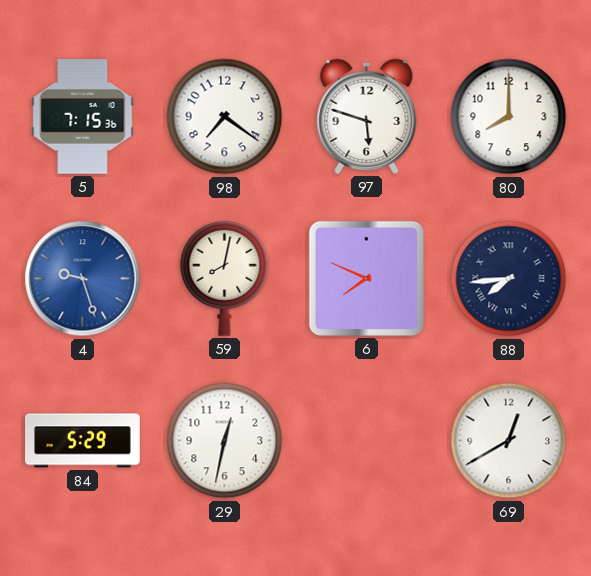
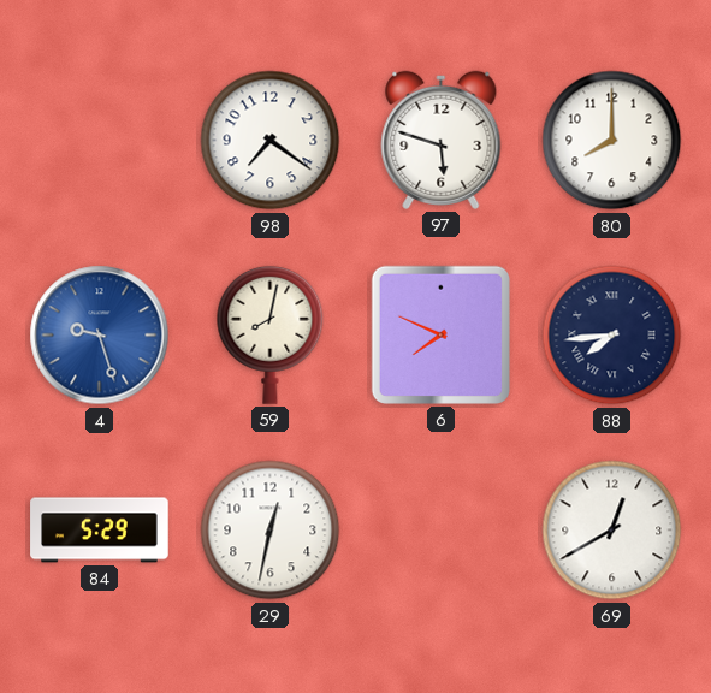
5: 7:15 -> none (83, 117)
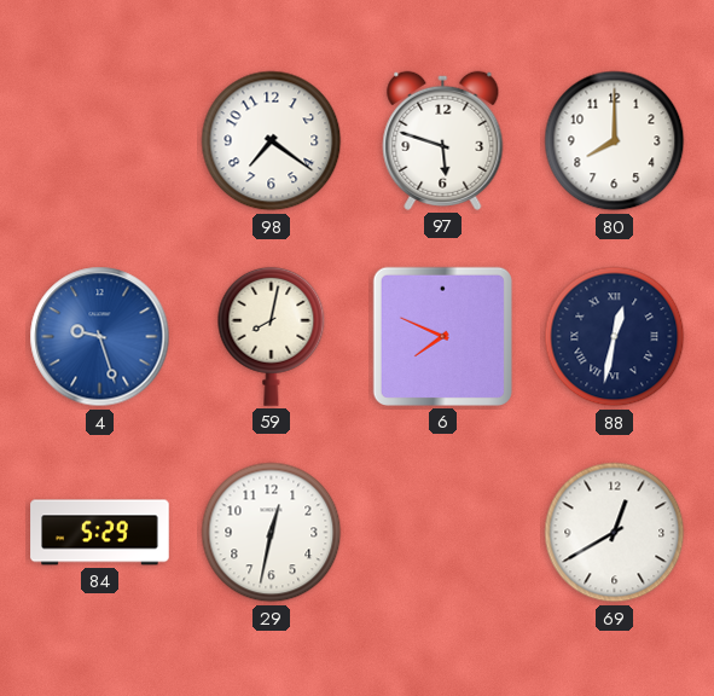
88: 7:44 -> 12:32 (615, 337)
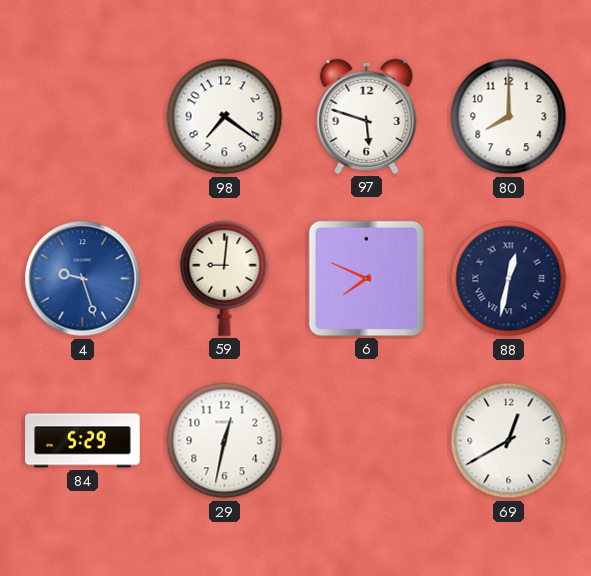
59: 8:02 -> 9:01 (225, 278)
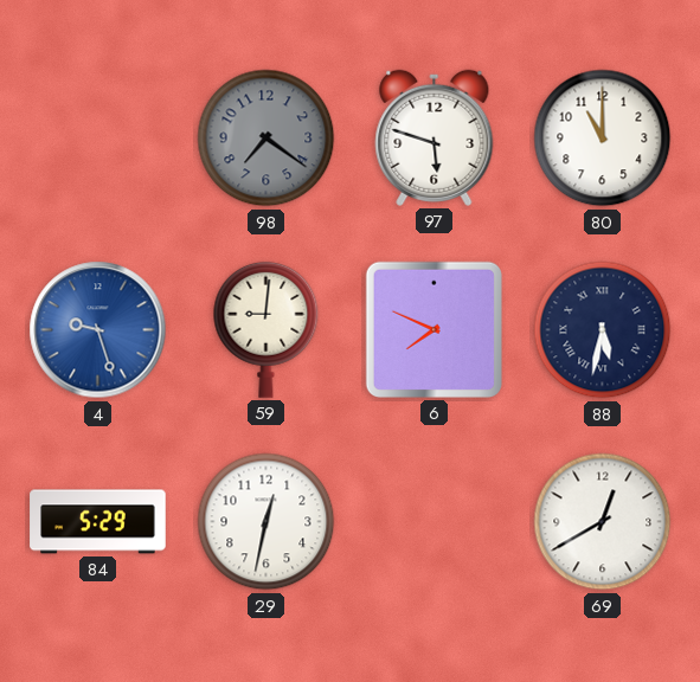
98 dial: white -> grey (266, 139)
80: 8:00 -> 11:00 (603, 139)
88: 12:32 -> 5:32 (603, 330)
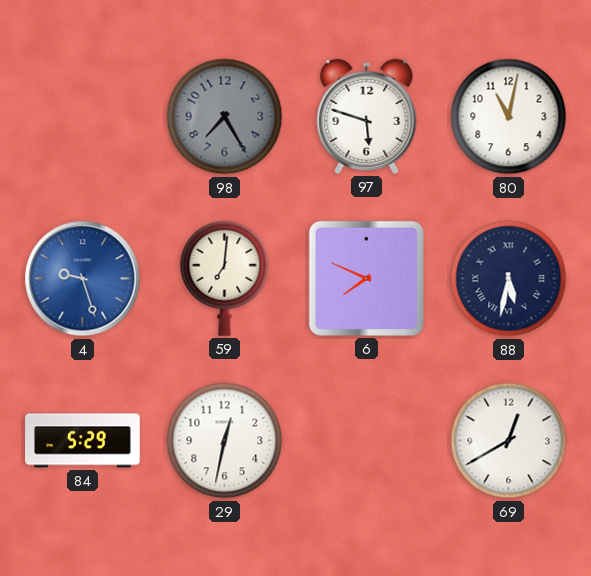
98: 7:21 -> 7:25 (225, 117)
80: 11:00 -> 11:02 (509, 117)
59: 9:01 -> 7:01 (225, 278)
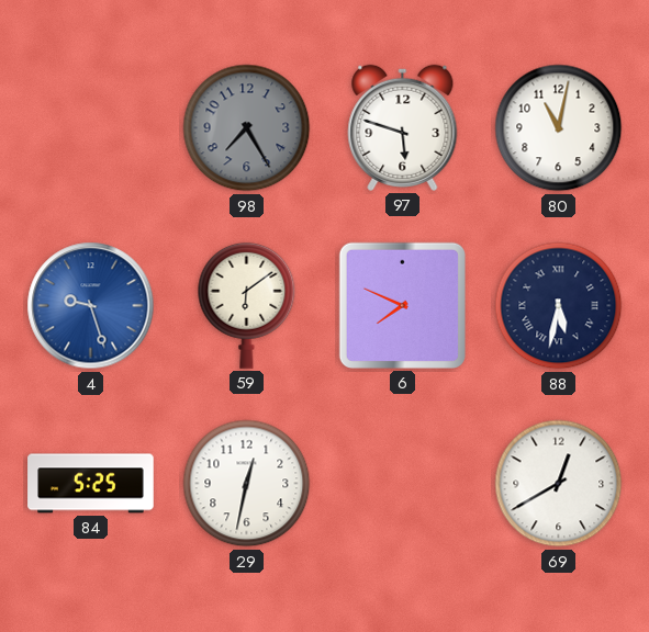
59: 7:01 -> 6:09 (247, 305)
84: 5:29 -> 5:25 (91, 484)
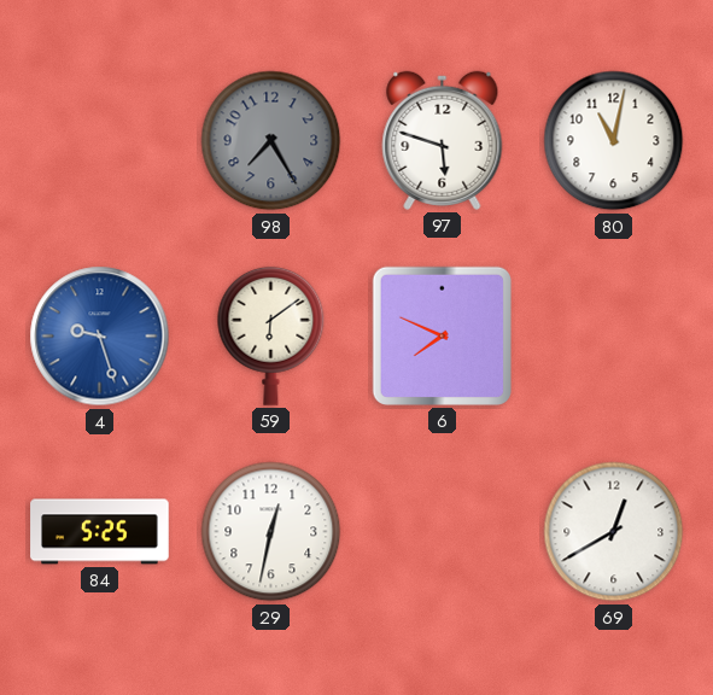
88: 5:32 -> none (559, 306)
